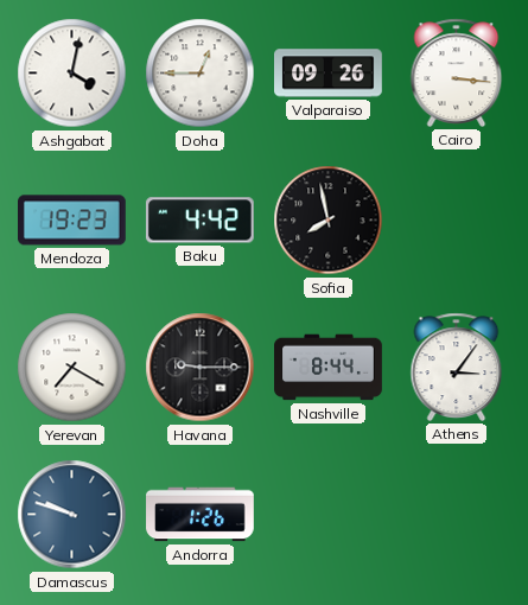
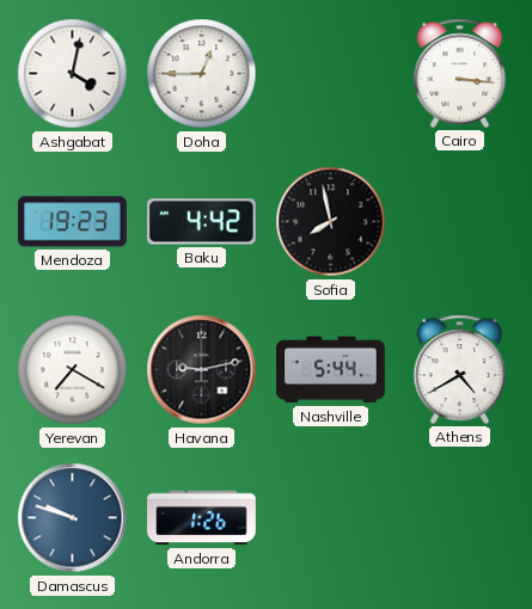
Valparaiso: 09:26 -> none (329, 74)
Havana: 9:15 -> 9:13 (202, 370)
Nashville: 8:44 -> 5:44 (331, 370)
Athens: 3:06 -> 4:40 (460, 369)
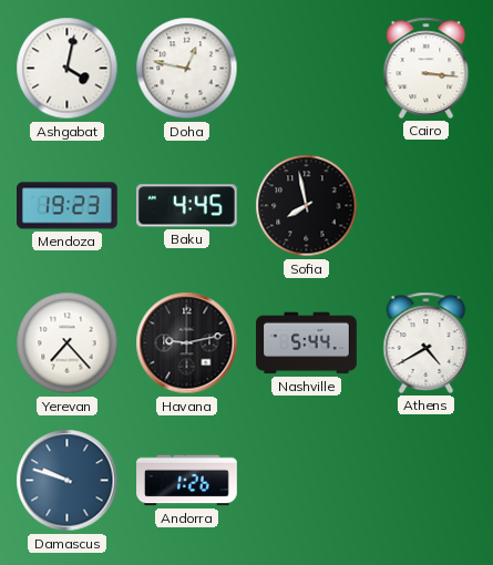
Doha: 12:45 -> 12:47 (187, 69)
Baku: 4:42 -> 4:45 (186, 206)
Yerevan: 7:20 -> 7:23 (68, 343)
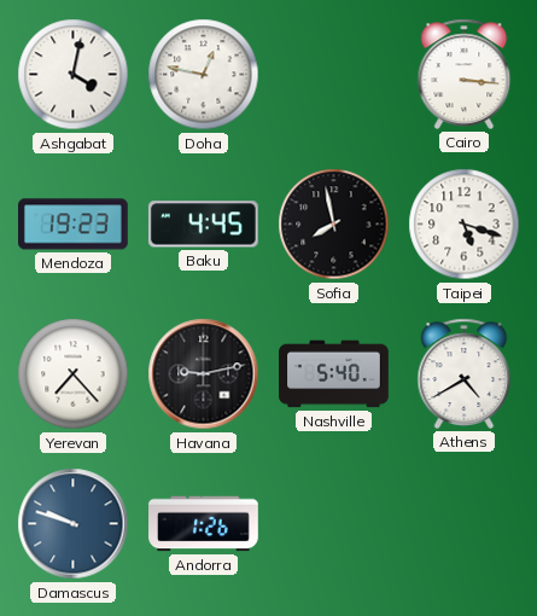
Taipei: none -> 5:18 (465, 225)
Nashville: 5:44 -> 5:40 (334, 374)
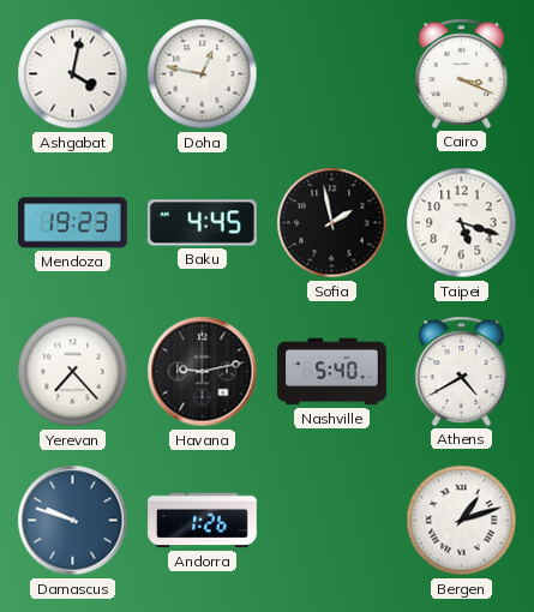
Cairo: 3:16 -> 3:19 (462, 73)
Sofia: 7:58 -> 1:58 (332, 223)
Bergen: none -> 1:12 (462, 521)
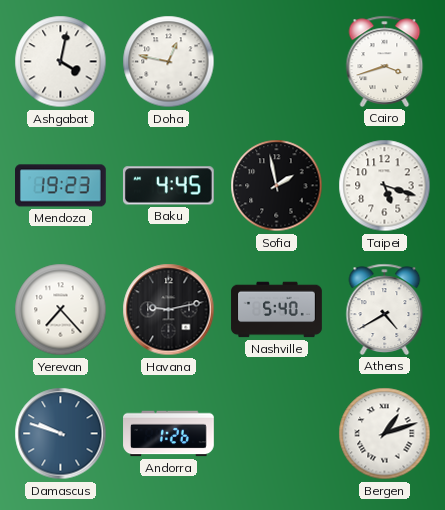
Cairo: 3:19 -> 3:42 (385, 61)
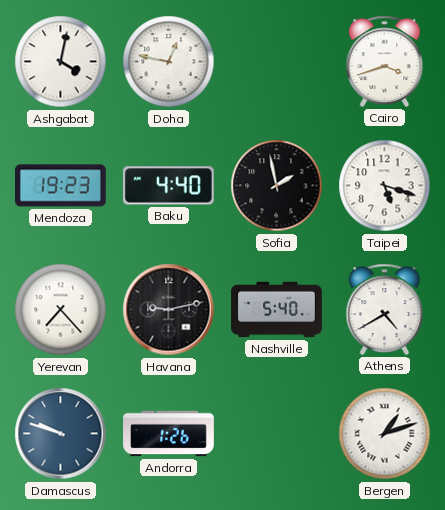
Baku: 4:45 -> 4:40 (168, 186)
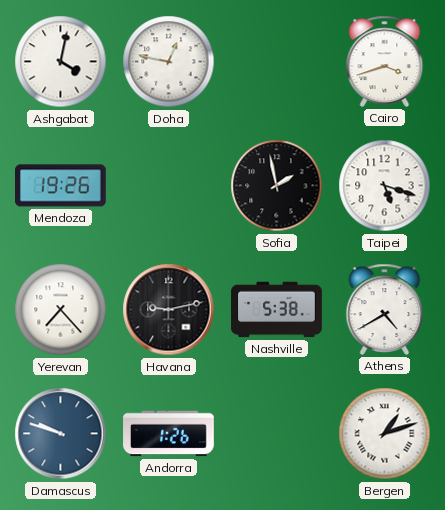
Mendoza: 19:23 -> 19:26 (61, 186)
Baku: 4:40 -> none (168, 186)
Nashville: 5:40 -> 5:38 (277, 310)
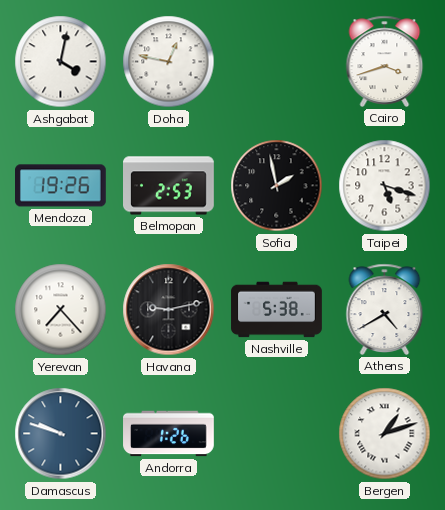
Belmopan: none -> 2:53 (169, 186)
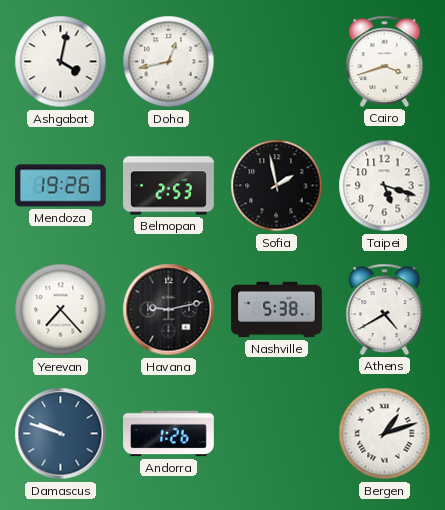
Doha: 12:47 -> 12:43 (169, 62)
